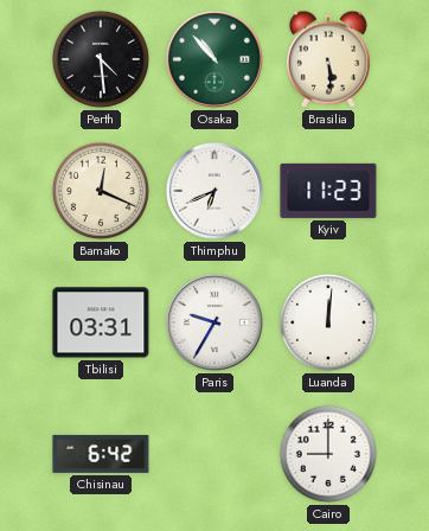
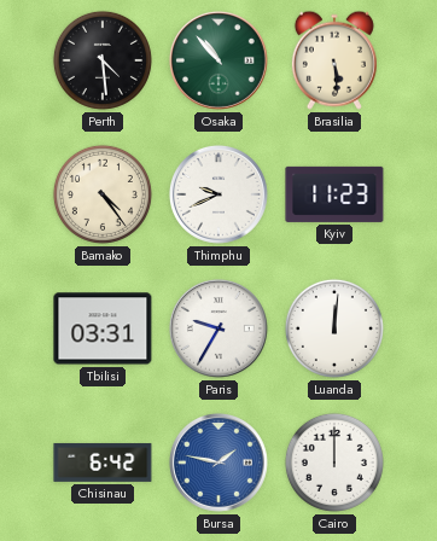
Bamako: 12:19 -> 4:24 (103, 194)
Thimphu: 6:41 -> 9:41 (218, 196)
Bursa: none -> 1:47 (218, 464)
Cairo: 9:00 -> 12:00 (334, 463)
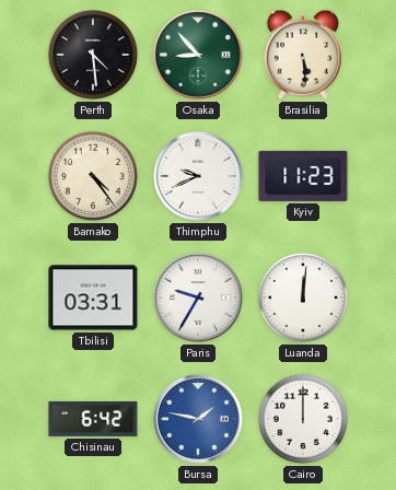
Osaka: 10:53 -> 8:53 (198, 56)
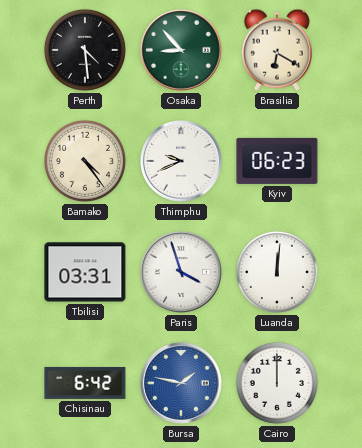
Brasilia: 5:29 -> 6:20 (277, 50)
Kyiv: 11:23 -> 06:23 (277, 161)
Paris: 9:35 -> 3:57 (181, 273)
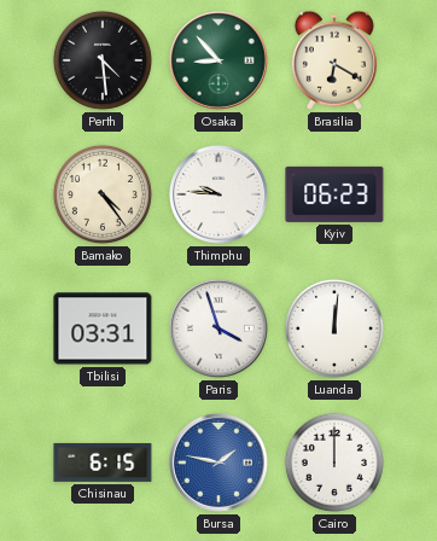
Thimphu: 9:41 -> 9:46 (218, 196)
Chisinau: 6:42 -> 6:15 (103, 463)
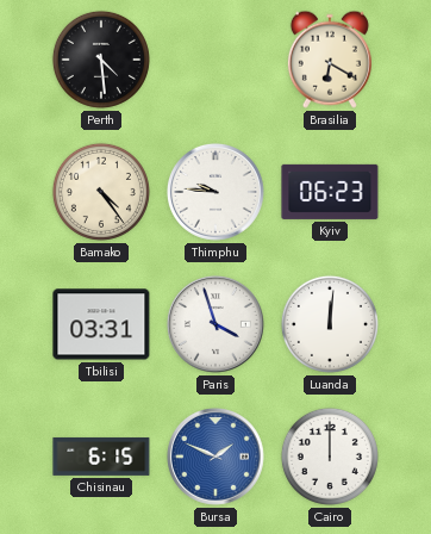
Osaka: 8:53 -> none (218, 62)
Bursa: 1:47 -> 1:49 (215, 458)
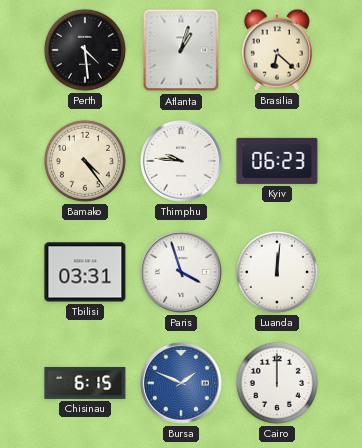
Atlanta: none -> 1:03 (181, 50)
Brasilia: 6:20 -> 6:22 (277, 50)
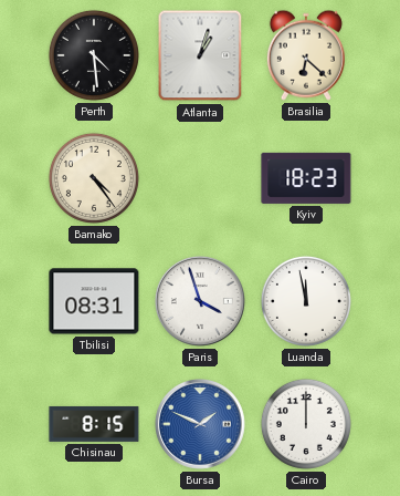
Thimphu: 9:46 -> none (181, 162)
Kyiv: 06:23 -> 18:23 (306, 178)
Tbilisi: 03:31 -> 08:31 (94, 301)
Luanda: 12:01 -> 11:58 (306, 301)
Chisinau: 6:15 -> 8:15 (94, 424)
